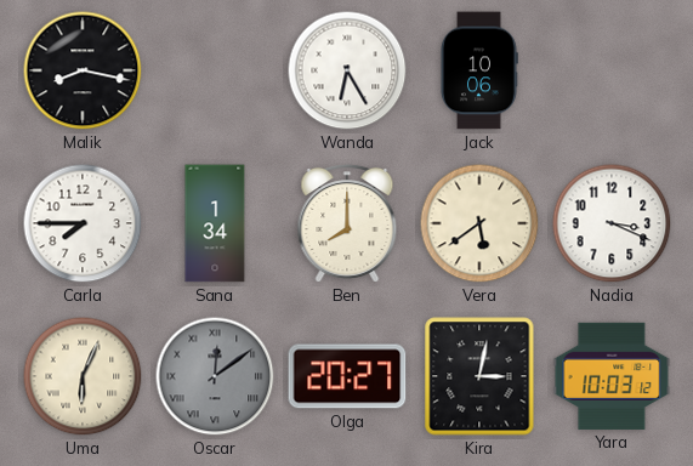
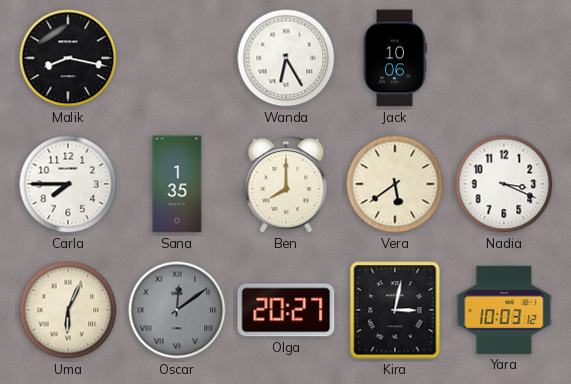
Sana: 1:34 -> 1:35 (177, 184)
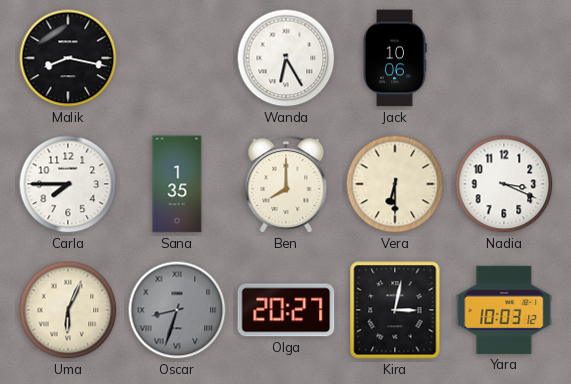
Vera: 5:39 -> 6:30 (395, 184)
Oscar: 12:09 -> 8:33 (177, 310)
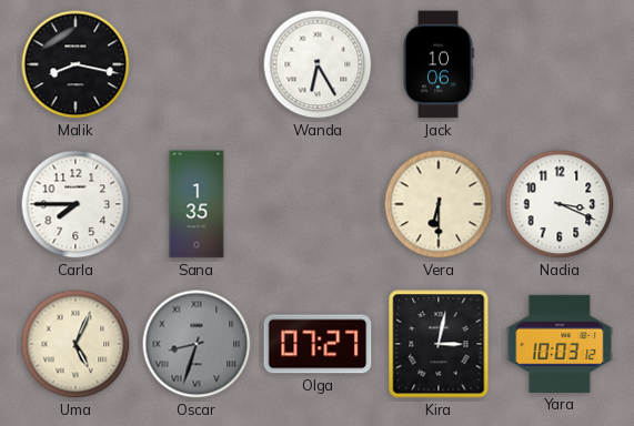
Ben: 8:00 -> none (286, 184)
Uma: 6:04 -> 5:04 (76, 344)
Olga: 20:27 -> 07:27 (318, 344)
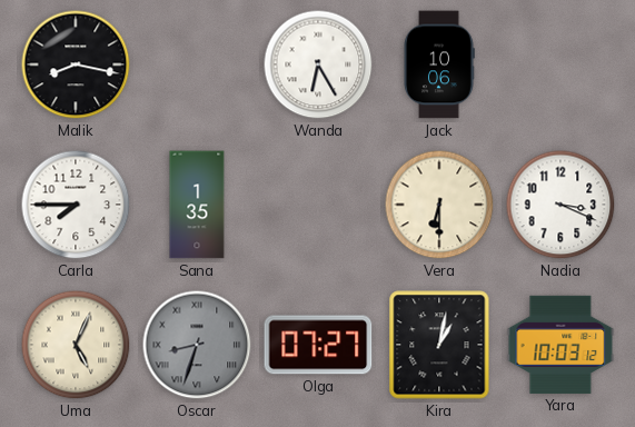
Kira: 3:02 -> 1:02 (439, 345)
